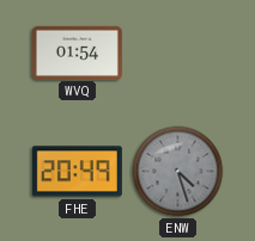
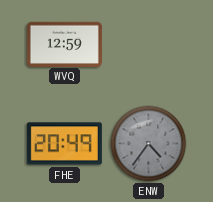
WVQ: 01:54 -> 12:59 (64, 44)
ENW: 4:27 -> 4:36 (149, 144)
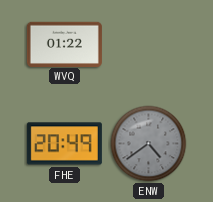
WVQ: 12:59 -> 01:22 (64, 44)
ENW: 4:36 -> 4:39 (149, 144)
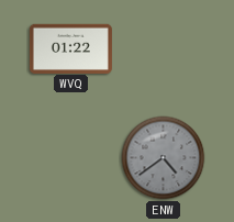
FHE: 20:49 -> none (64, 144)
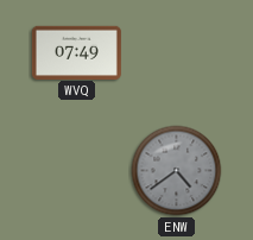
WVQ: 01:22 -> 07:49 (76, 52)
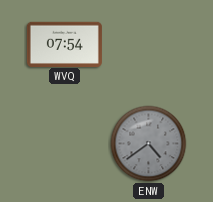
WVQ: 07:49 -> 07:54 (64, 44)
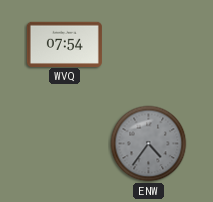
ENW: 4:39 -> 4:36 (149, 144)
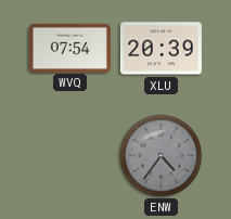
XLU: none -> 20:39 (161, 49)
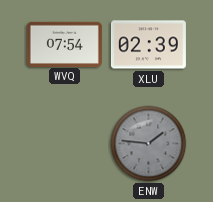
XLU: 20:39 -> 02:39 (148, 45)
ENW: 4:36 -> 1:46 (149, 144)
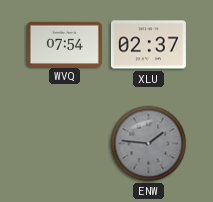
XLU: 02:39 -> 02:37 (148, 45)
